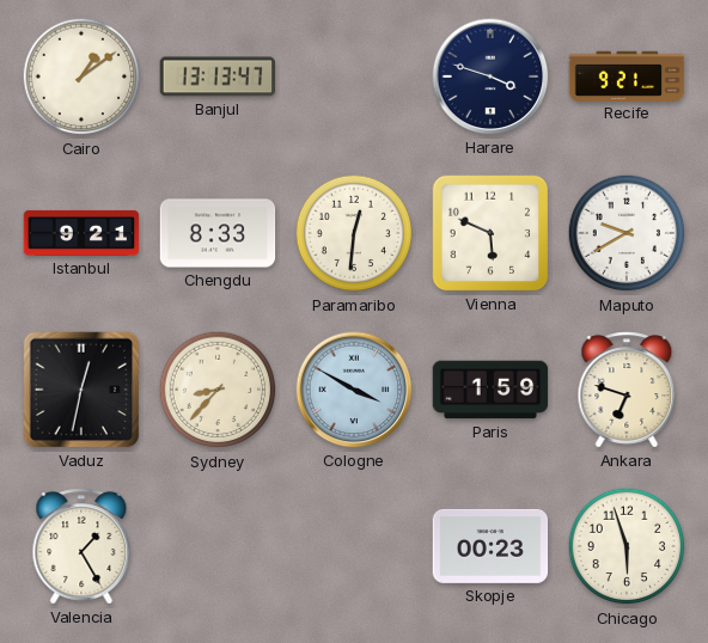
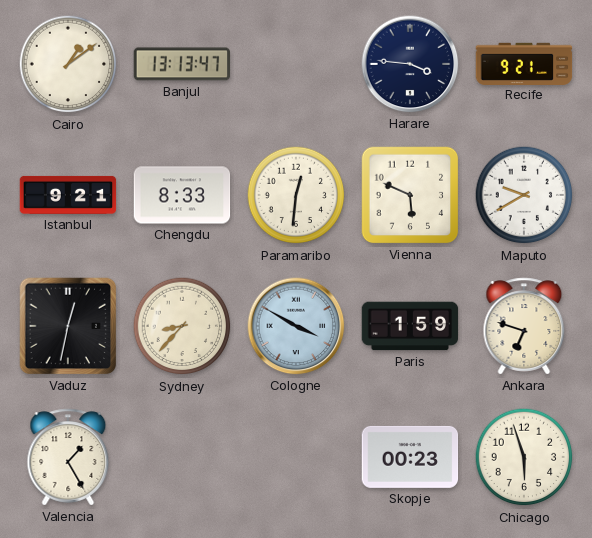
Harare: 3:48 -> 3:46 (410, 64)
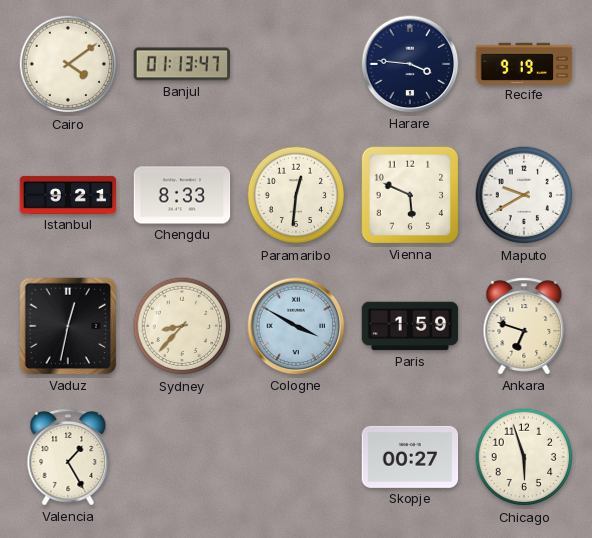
Cairo: 1:09 -> 4:09 (68, 64)
Banjul: 13:13 -> 01:13 (182, 64)
Recife: 9:21 -> 9:19 (524, 63)
Skopje: 00:23 -> 00:27 (410, 457)
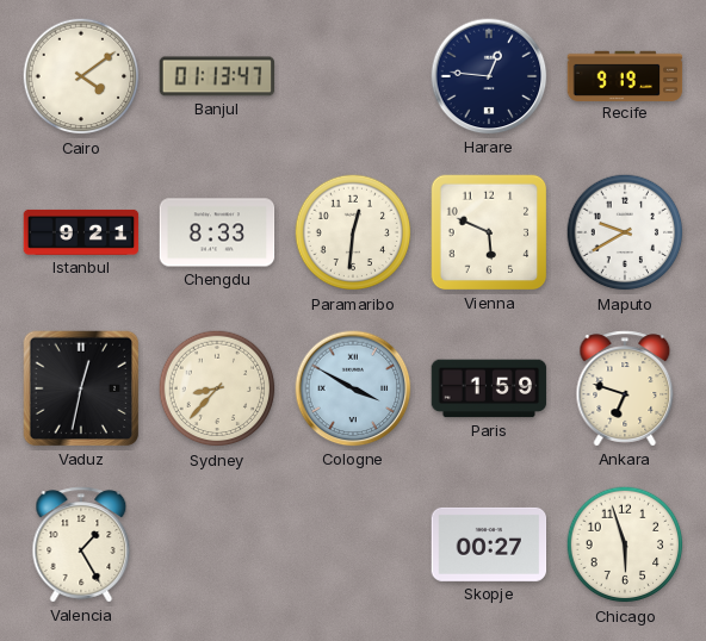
Harare: 3:46 -> 12:46 (489, 76)
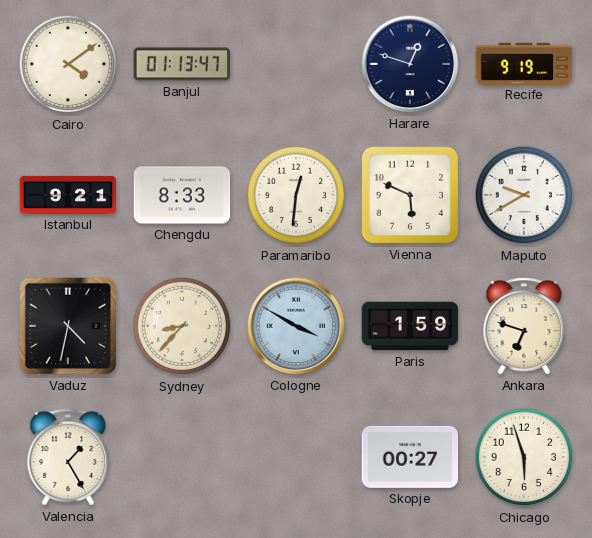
Harare: 12:46 -> 12:48 (410, 64)
Vaduz: 12:32 -> 4:32 (68, 326)
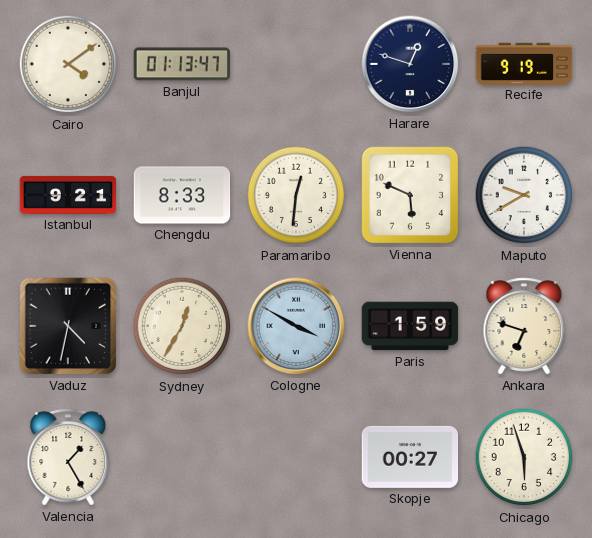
Sydney: 8:37 -> 12:35 (182, 326)
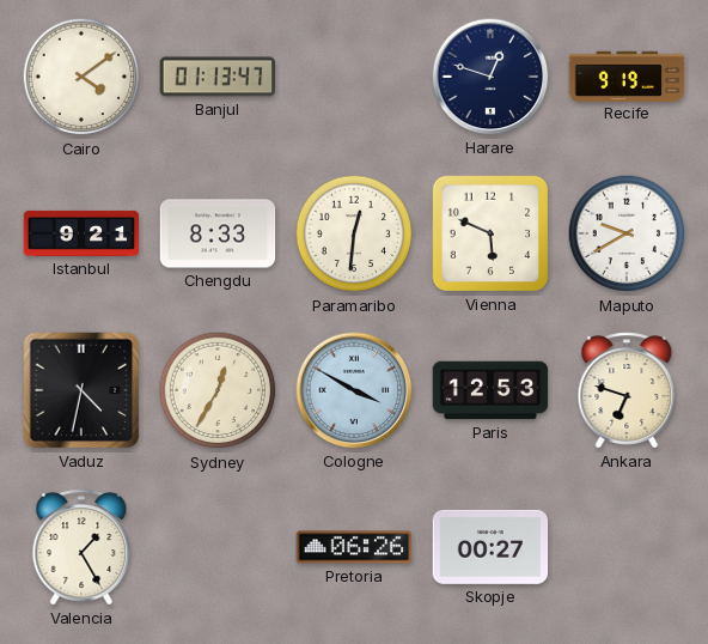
Paris: 1:59 -> 12:53 (490, 390)
Pretoria: none -> 06:26 (354, 547)
Chicago: 5:57 -> none (524, 457)
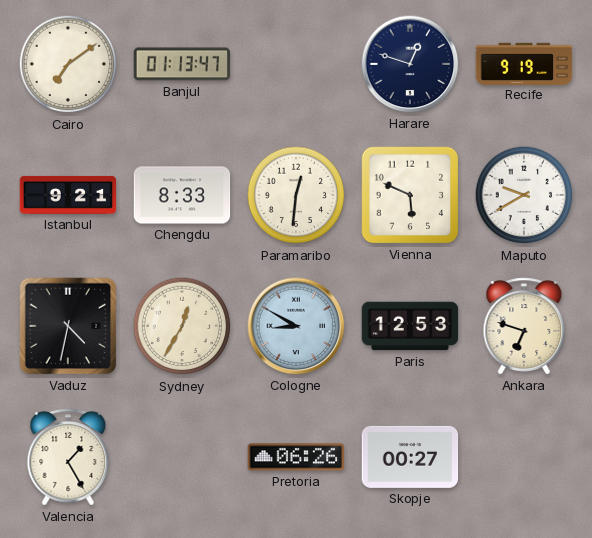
Cairo: 4:09 -> 7:09 (68, 64)
Cologne: 3:50 -> 8:50 (296, 326)
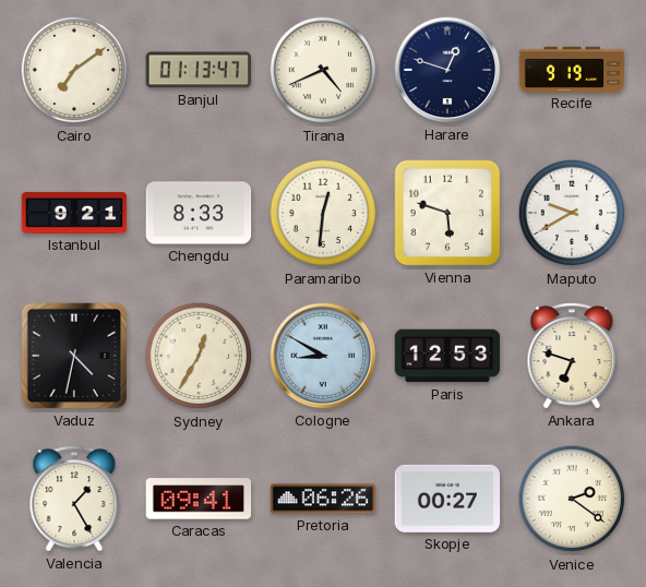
Tirana: none -> 4:41 (323, 70)
Vienna: 5:49 -> 5:48 (447, 213)
Caracas: none -> 09:41 (199, 499)
Venice: none -> 2:21 (572, 499)
